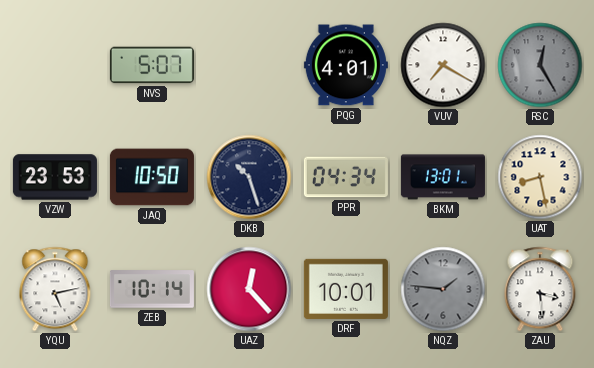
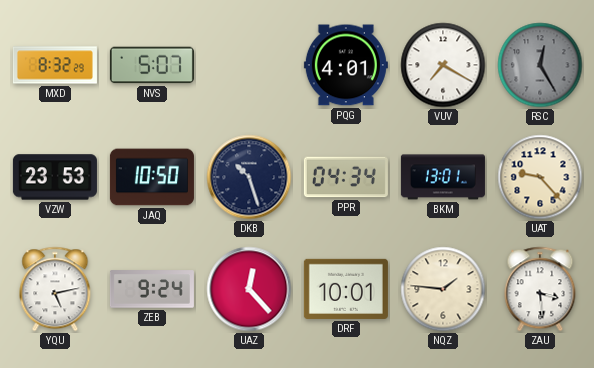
MXD: none -> 8:32 (55, 65)
UAT: 8:28 -> 9:23 (540, 177)
ZEB: 10:14 -> 9:24 (152, 289)
NQZ dial: grey -> cream (443, 289)
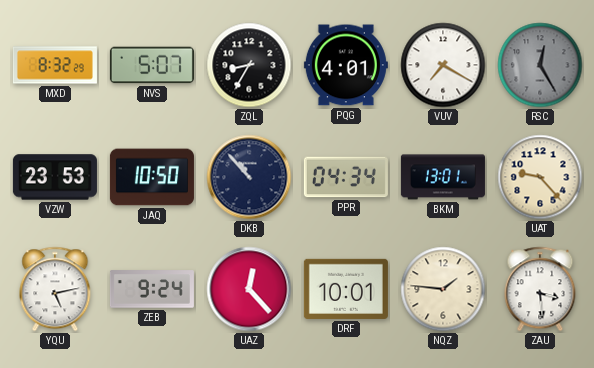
ZQL: none -> 8:35 (249, 65)
DKB: 10:27 -> 10:53 (249, 177)
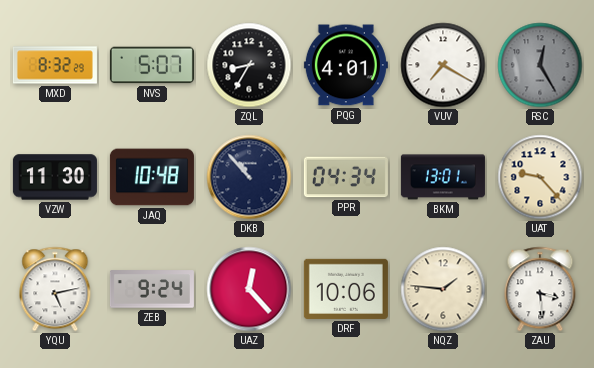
VZW: 23:53 -> 11:30 (55, 177)
JAQ: 10:50 -> 10:48 (152, 177)
DRF: 10:01 -> 10:06 (346, 289)
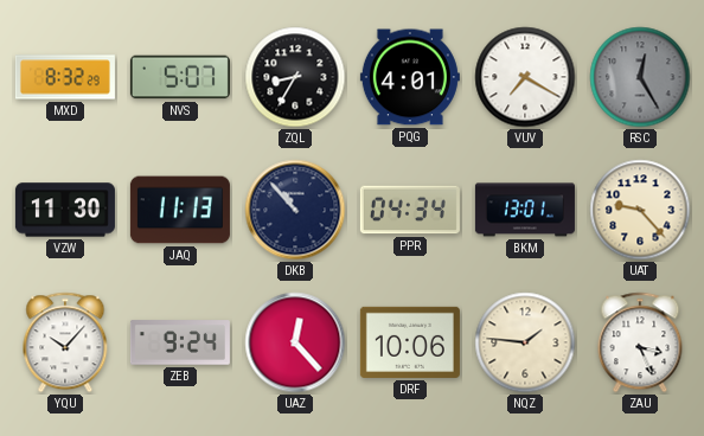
JAQ: 10:48 -> 11:13 (180, 210)
YQU: 5:13 -> 10:07 (65, 342)
ZAU: 3:29 -> 3:26 (640, 342)
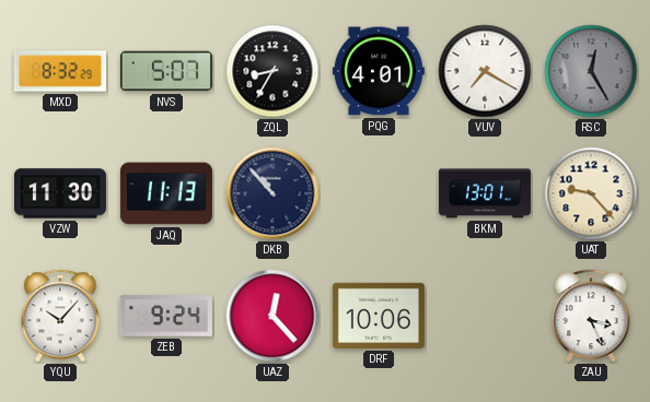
PPR: 04:34 -> none (410, 210)
NQZ: 1:46 -> none (525, 342)
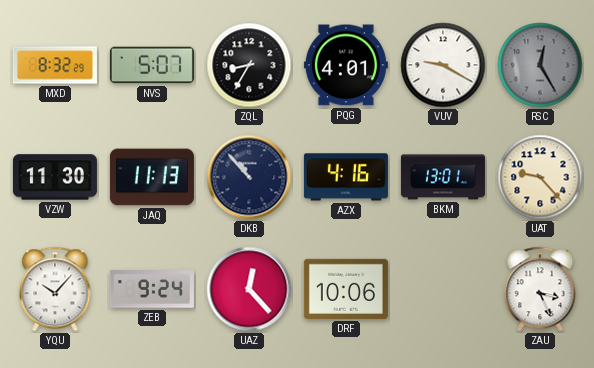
VUV: 7:20 -> 9:20 (443, 65)
AZX: none -> 4:16 (346, 177)
